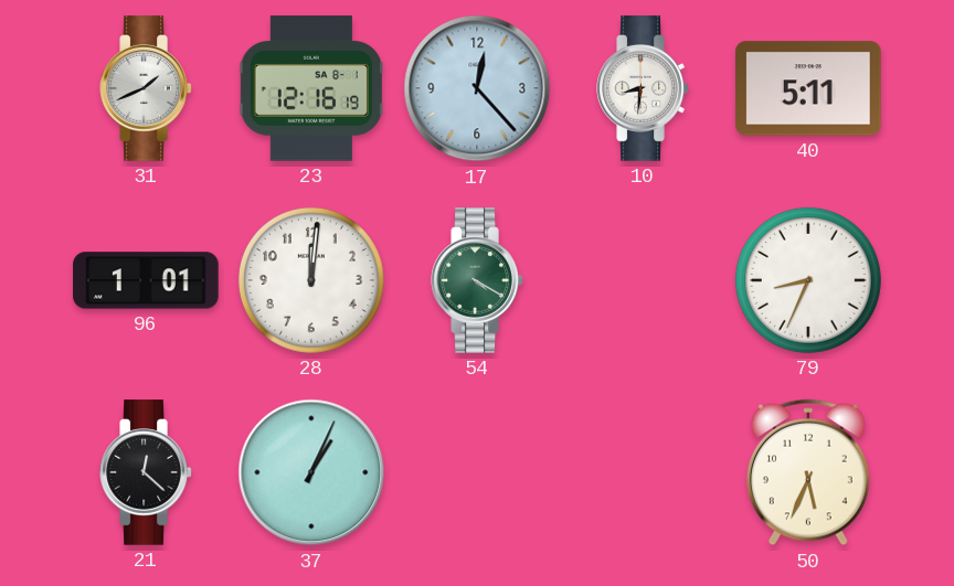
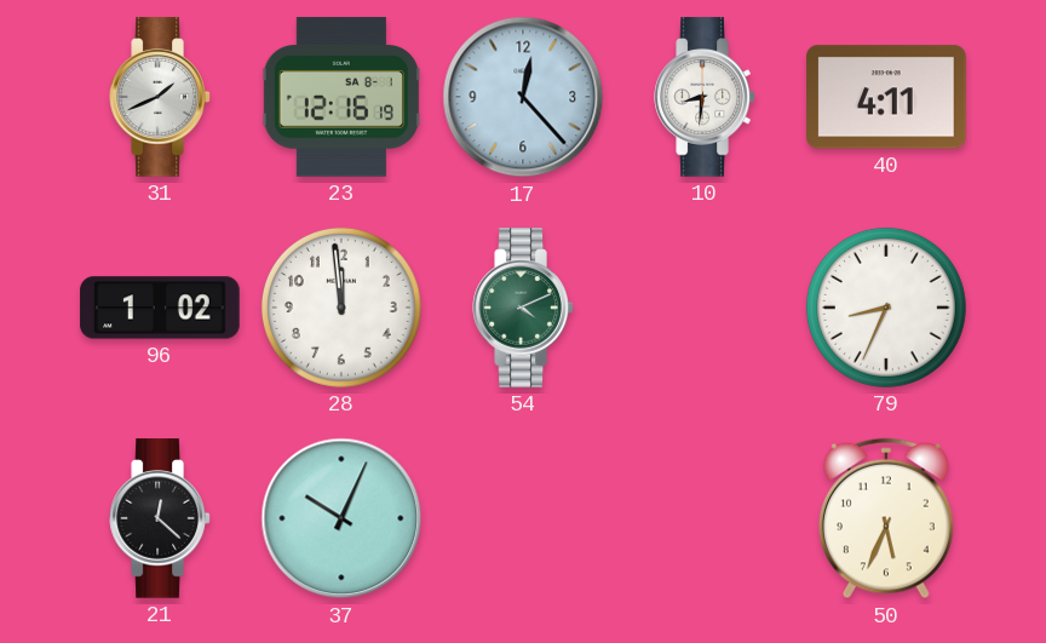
40: 5:11 -> 4:11 (886, 97)
96: 1:01 -> 1:02 (160, 308)
28: 12:01 -> 11:59 (341, 308)
54: 4:20 -> 4:11 (523, 308)
37: 1:04 -> 10:04 (341, 518)
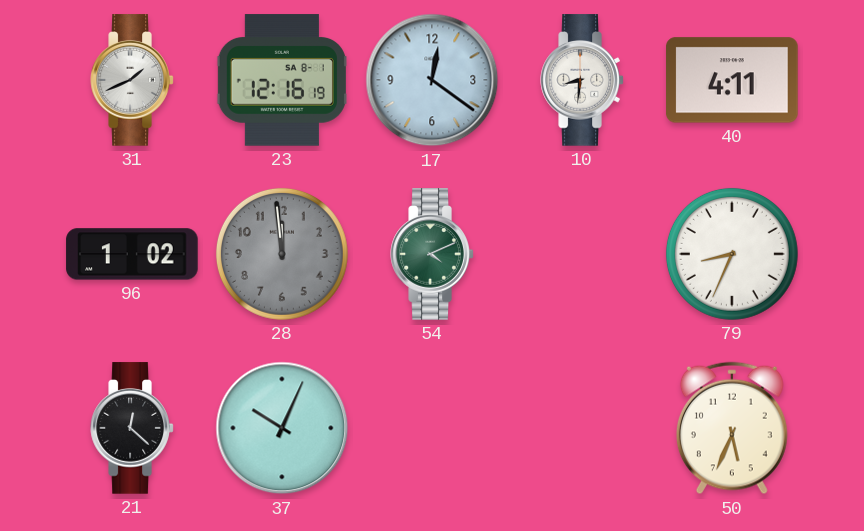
17: 12:23 -> 12:21 (432, 80)
28 dial: white -> grey (282, 254)
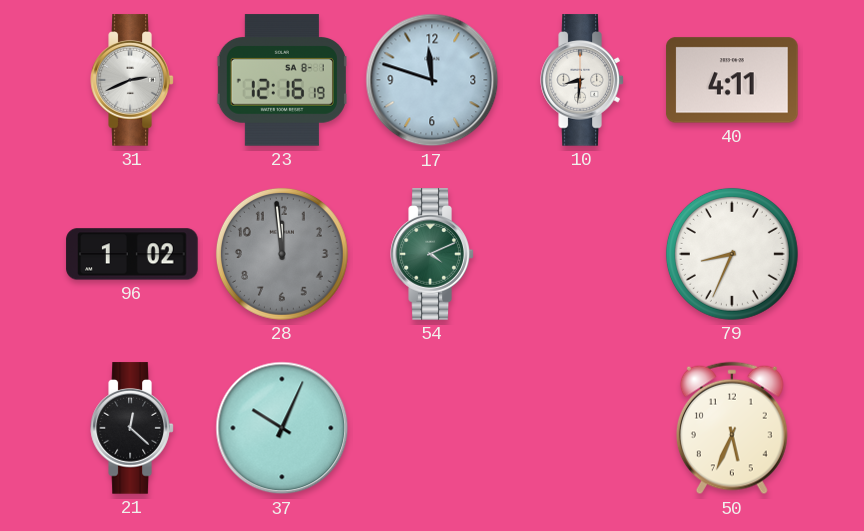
31: 1:41 -> 2:41 (132, 80)
17: 12:21 -> 11:48 (432, 80)
